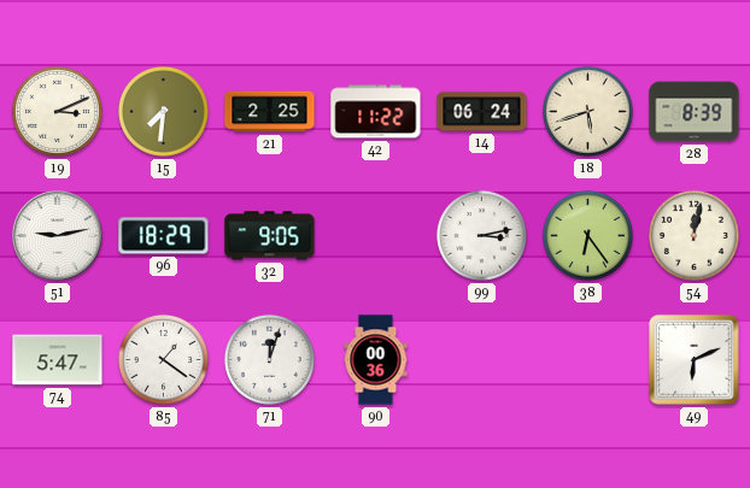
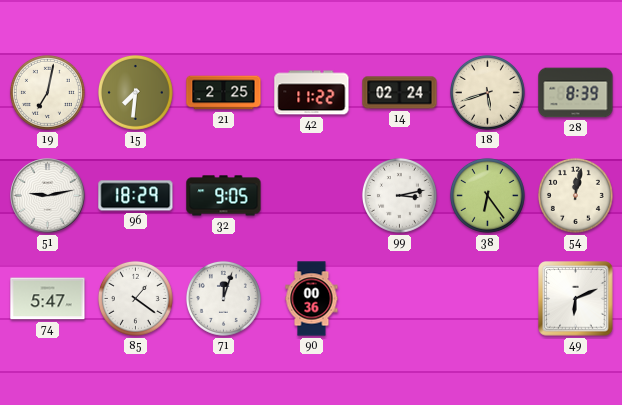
19: 3:11 -> 7:02 (47, 92)
14: 06:24 -> 02:24 (400, 93)
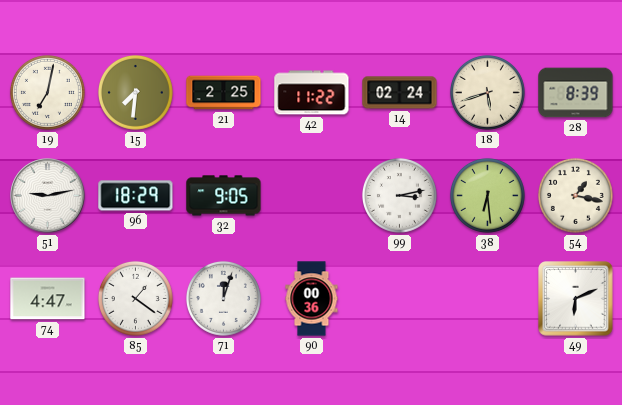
38: 6:24 -> 6:29 (487, 195)
54: 12:02 -> 1:17 (575, 195)
74: 5:47 -> 4:47 (48, 299)
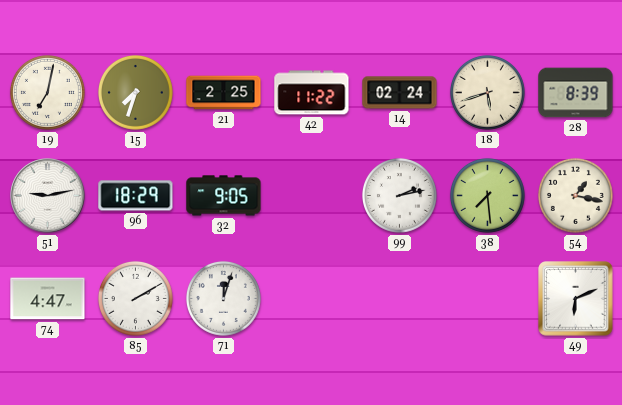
15: 7:31 -> 7:33 (135, 92)
99: 3:13 -> 2:13 (399, 195)
38: 6:29 -> 7:29 (487, 195)
85: 1:21 -> 2:10 (135, 298)
90: 00:36 -> none (312, 299)
